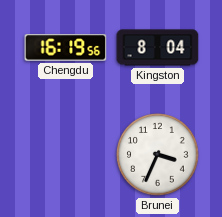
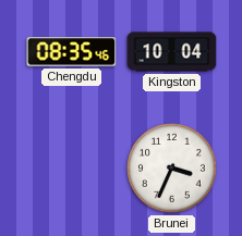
Chengdu: 16:19 -> 08:35 (72, 52)
Kingston: 8:04 -> 10:04 (172, 52)
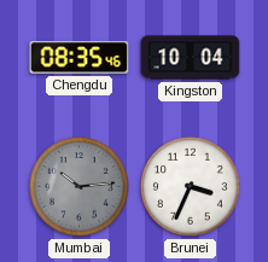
Mumbai: none -> 10:14 (80, 187)
